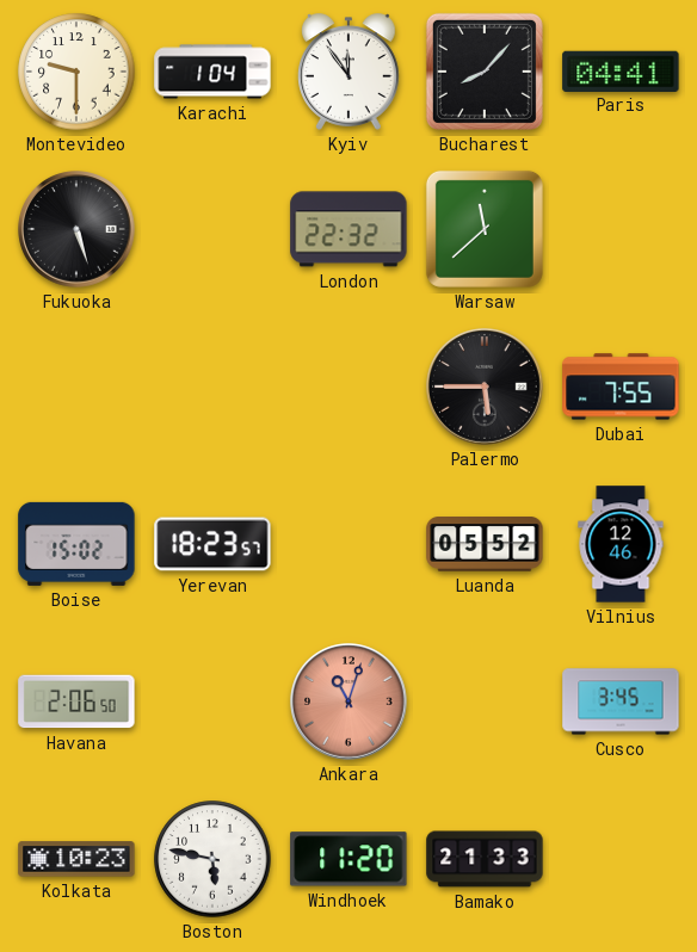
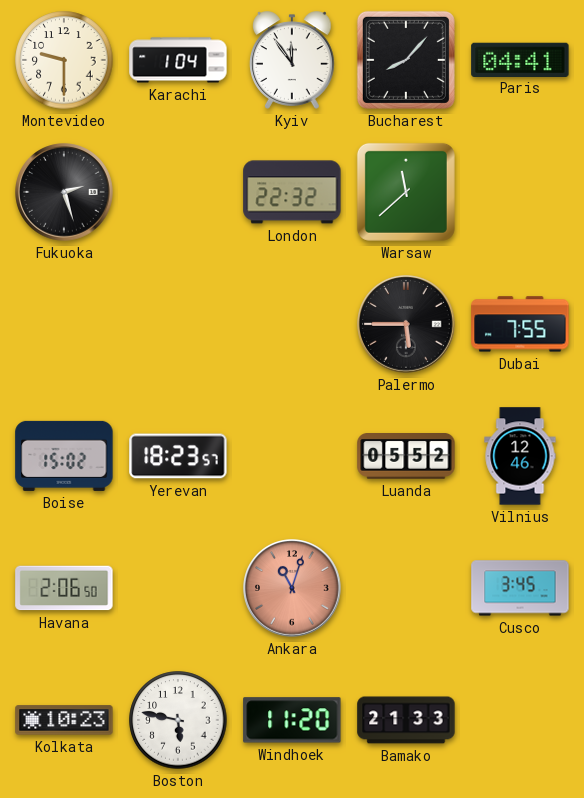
Fukuoka: 5:27 -> 2:27 (64, 192)
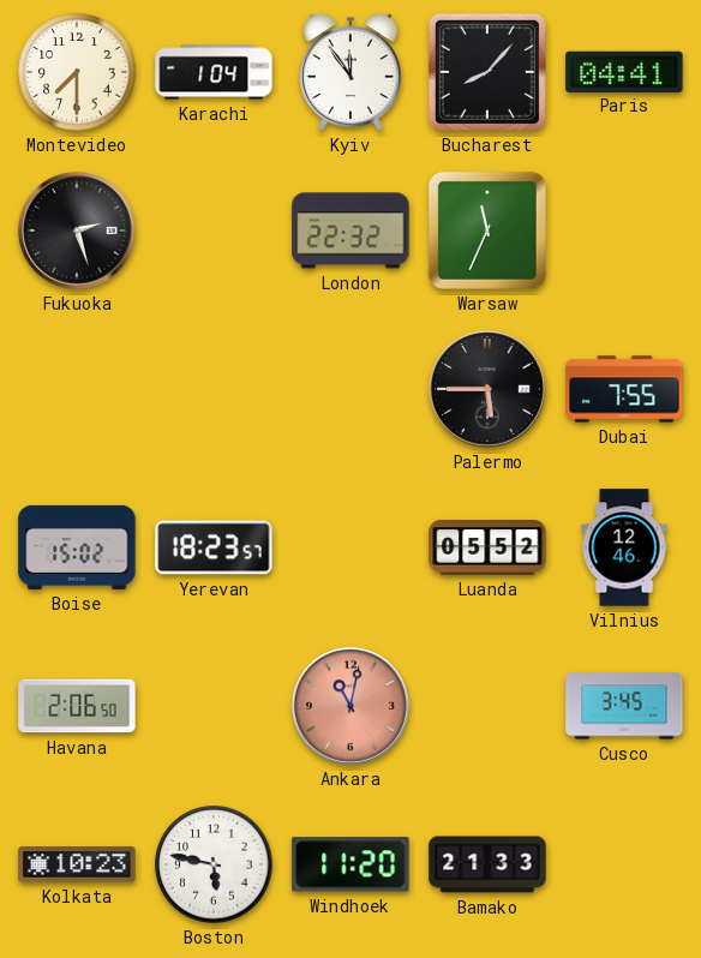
Montevideo: 9:30 -> 7:30 (77, 72)
Warsaw: 11:38 -> 11:34 (487, 230)
Ankara: 11:03 -> 11:02 (350, 706)
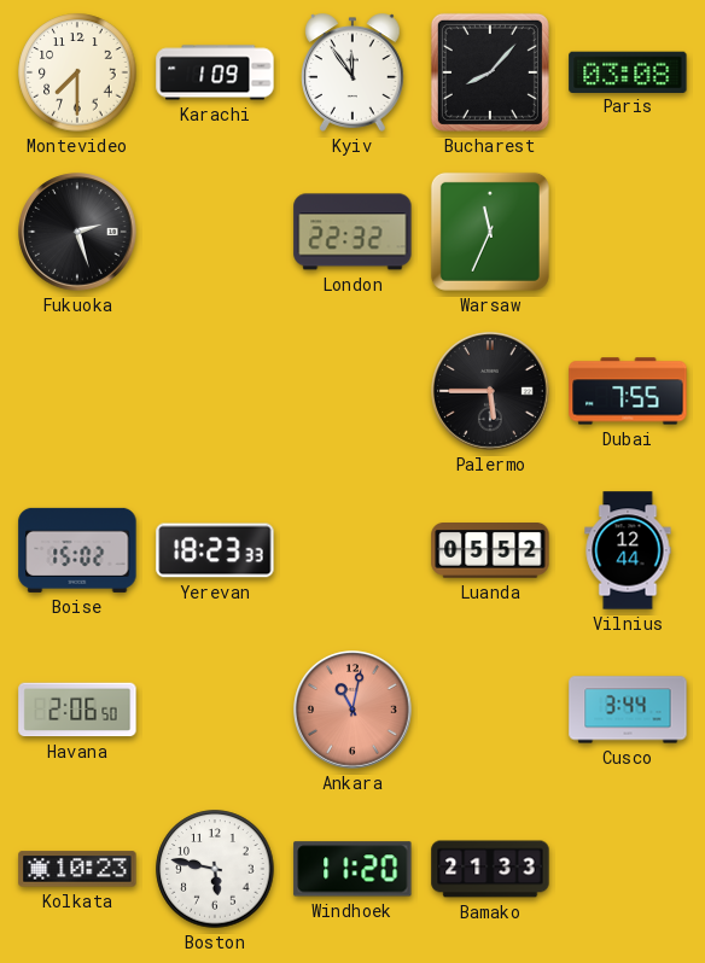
Karachi: 1:04 -> 1:09 (215, 72)
Paris: 04:41 -> 03:08 (628, 71)
Yerevan: 18:23:57 -> 18:23:33 (215, 550)
Vilnius: 12:46 -> 12:44 (628, 550)
Cusco: 3:45 -> 3:44 (628, 710)
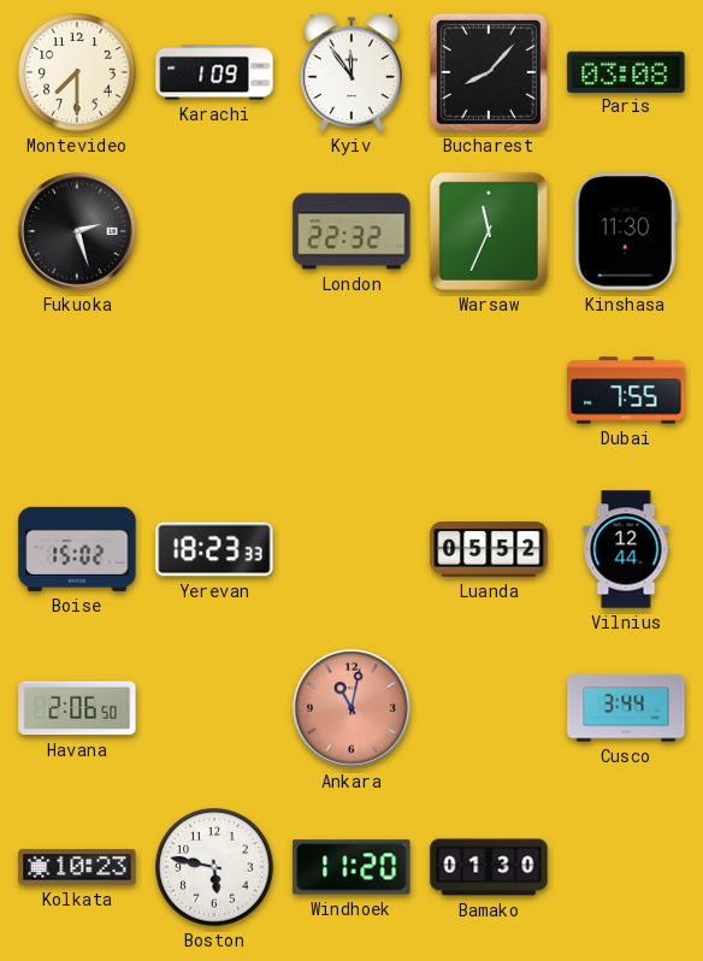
Kinshasa: none -> 11:30 (626, 231)
Palermo: 5:45 -> none (490, 391)
Bamako: 21:33 -> 01:30 (489, 867)
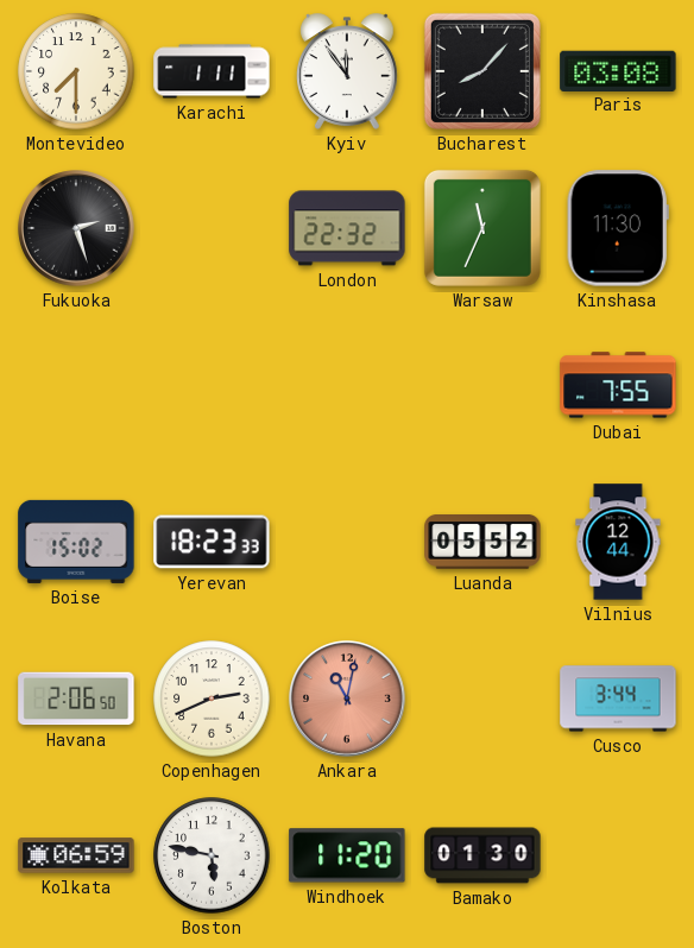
Karachi: 1:09 -> 1:11 (212, 71)
Copenhagen: none -> 2:41 (212, 699)
Kolkata: 10:23 -> 06:59 (76, 855)
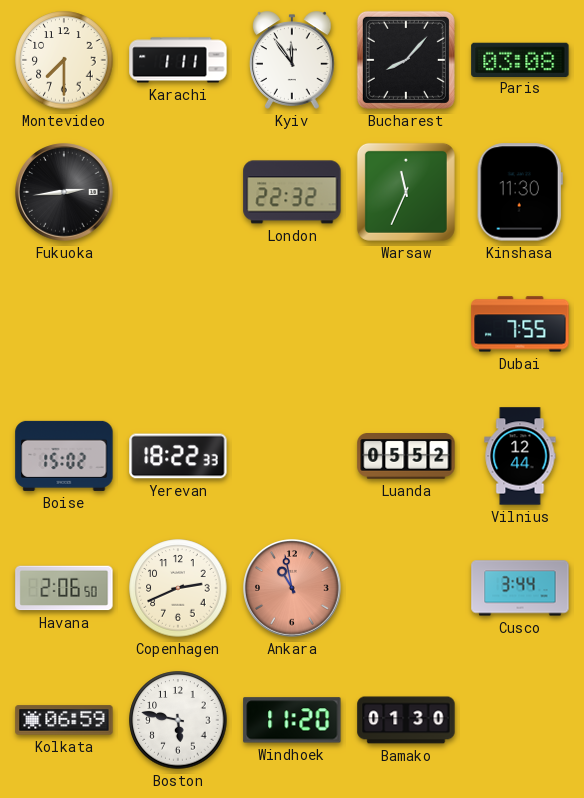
Fukuoka: 2:27 -> 2:44 (64, 192)
Yerevan: 18:23 -> 18:22 (178, 456)
Ankara: 11:02 -> 10:58 (292, 588)
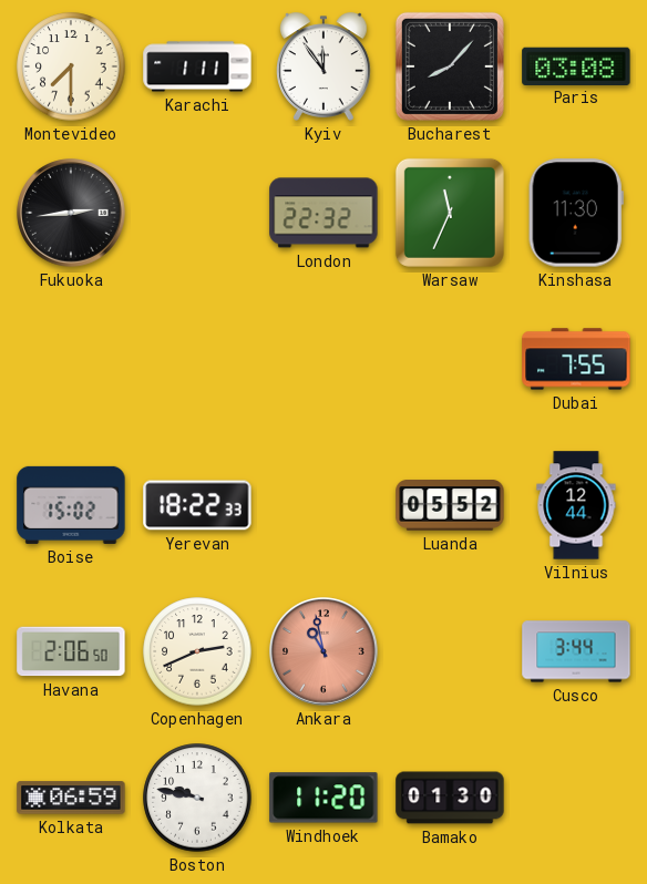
Boston: 5:47 -> 9:47 (197, 798)
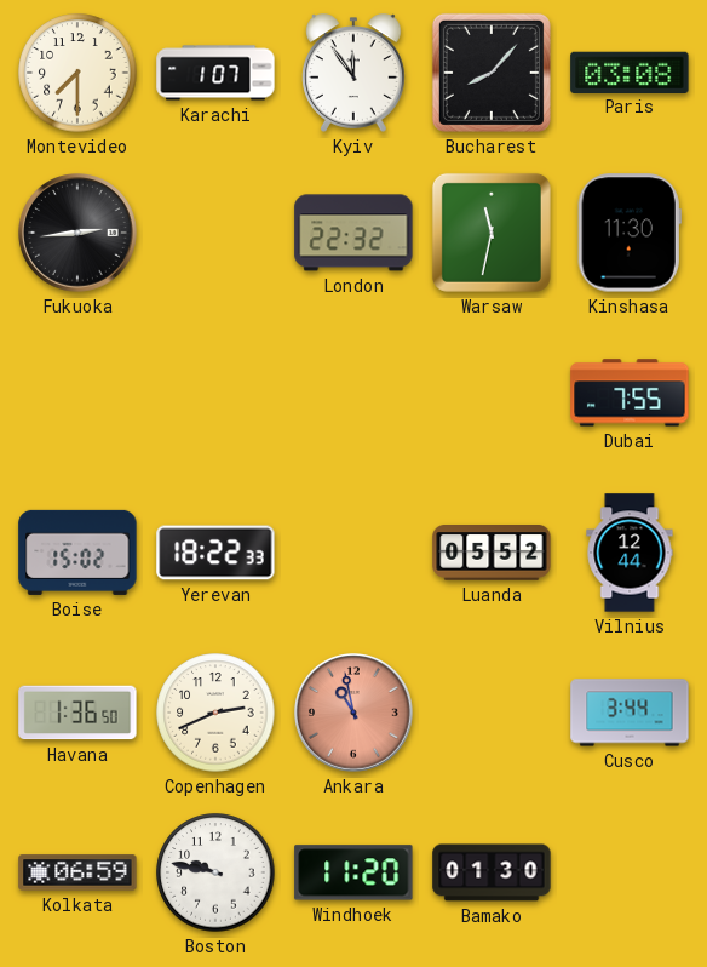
Karachi: 1:11 -> 1:07 (215, 73)
Warsaw: 11:34 -> 11:32 (492, 233)
Havana: 2:06 -> 1:36 (77, 713)
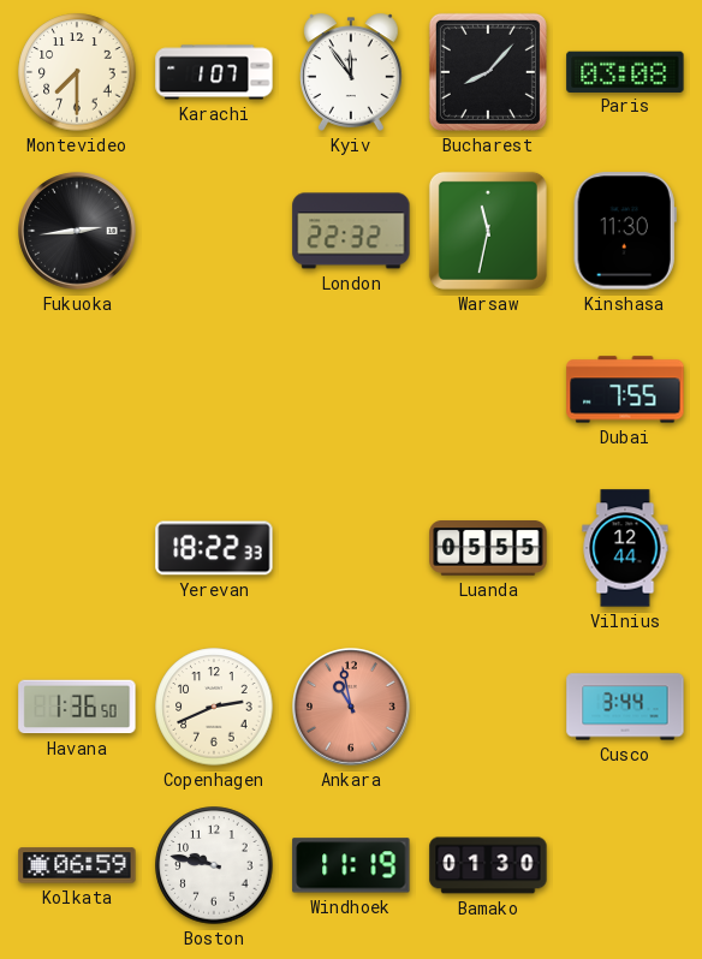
Boise: 15:02 -> none (77, 553)
Luanda: 05:52 -> 05:55 (488, 548)
Windhoek: 11:20 -> 11:19 (351, 865)
